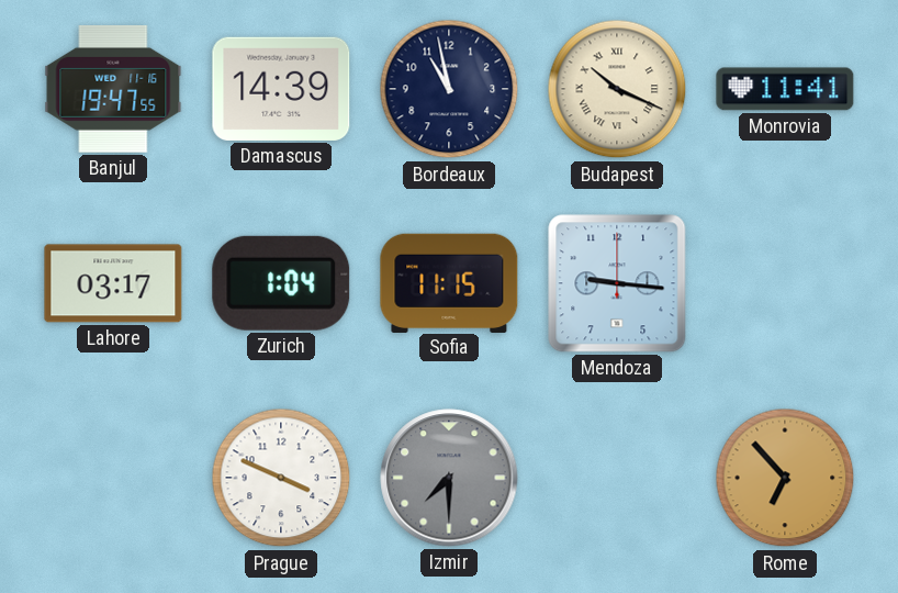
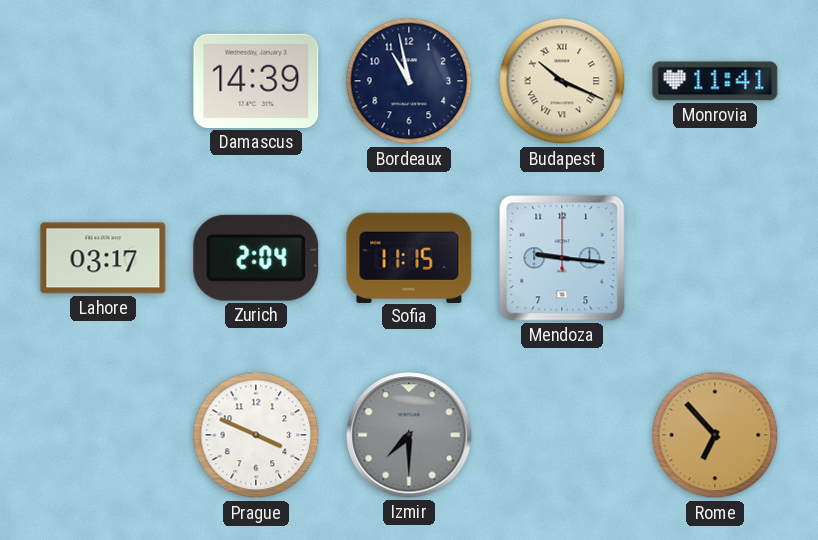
Banjul: 19:47 -> none (113, 89)
Zurich: 1:04 -> 2:04 (256, 258)
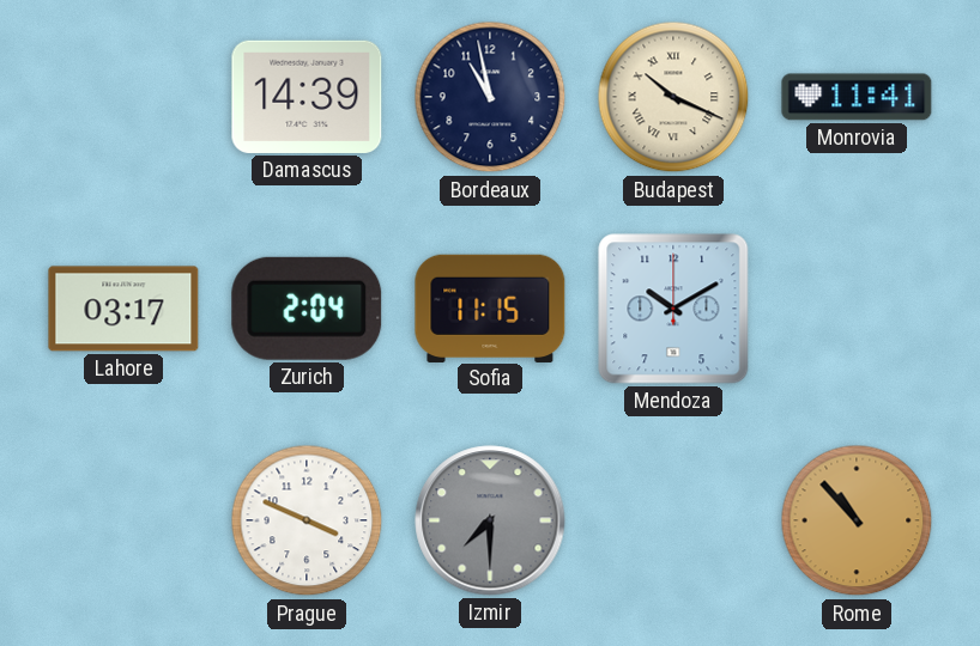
Mendoza: 9:16 -> 10:10 (673, 309)
Rome: 6:53 -> 10:53 (857, 520)
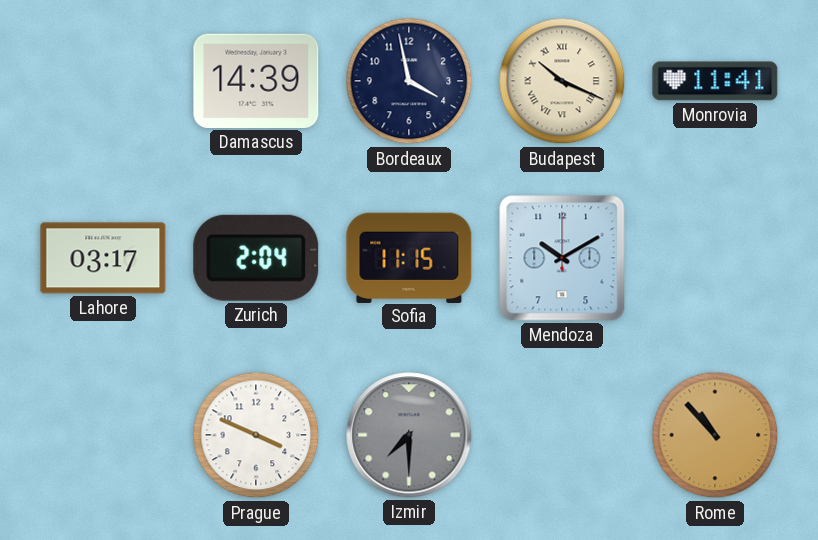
Bordeaux: 10:58 -> 3:58 (409, 81)
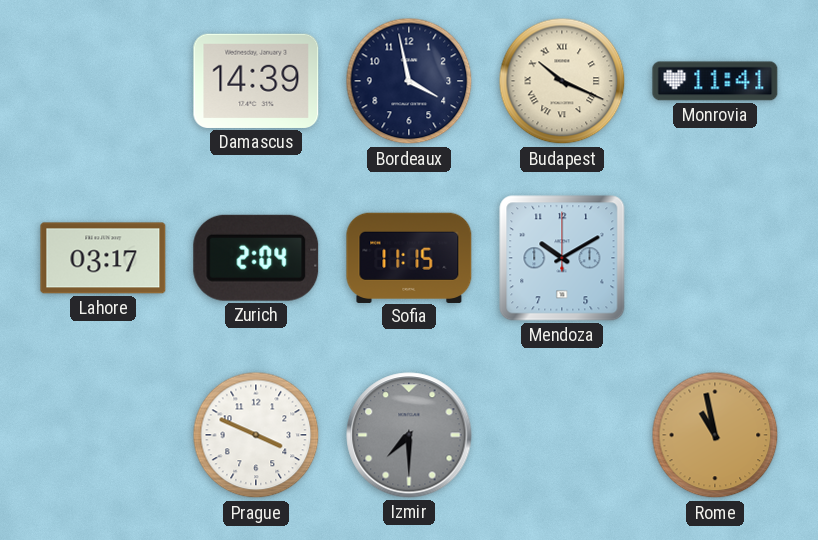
Rome: 10:53 -> 10:58 (715, 435)
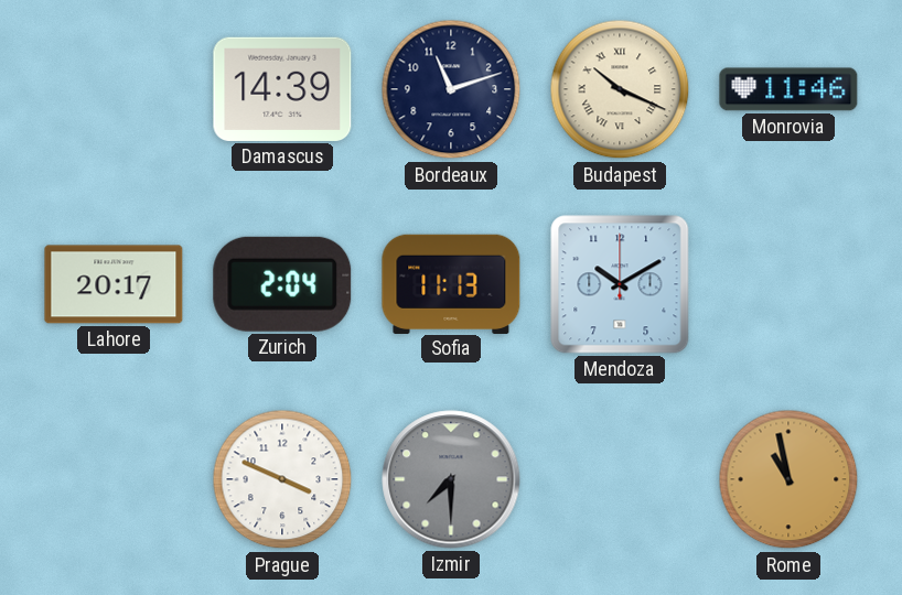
Bordeaux: 3:58 -> 11:12 (451, 89)
Monrovia: 11:41 -> 11:46 (788, 89)
Lahore: 03:17 -> 20:17 (114, 284)
Sofia: 11:15 -> 11:13 (451, 283)
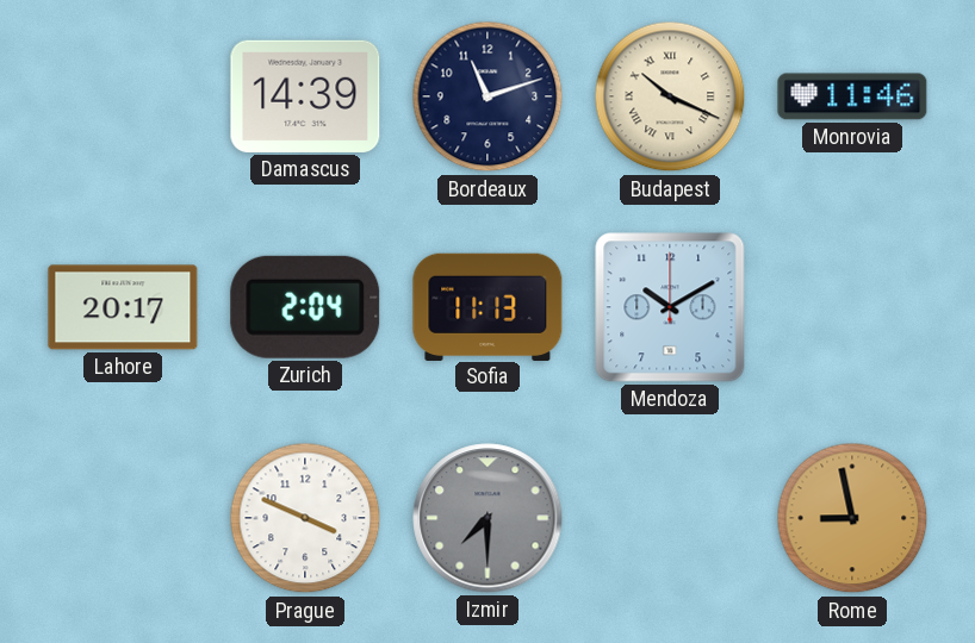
Rome: 10:58 -> 8:58 (852, 518)
